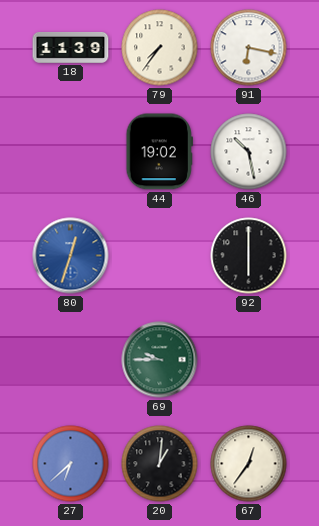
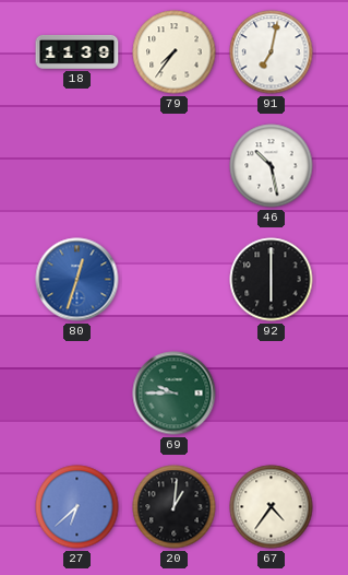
91: 6:17 -> 7:02 (272, 52)
44: 19:02 -> none (159, 152)
67: 12:36 -> 4:36 (272, 507)
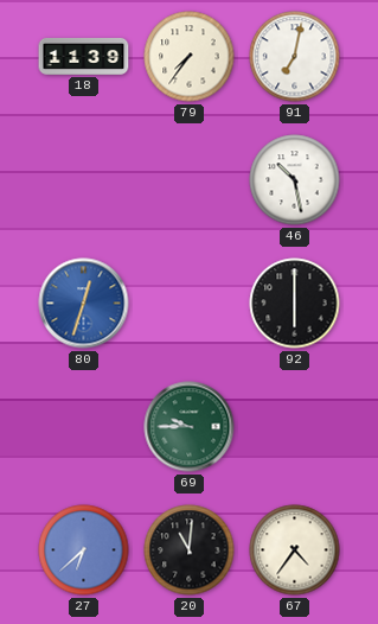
20: 1:01 -> 11:01 (190, 550)
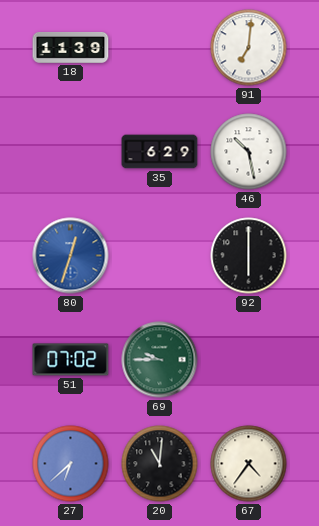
79: 7:36 -> none (190, 57)
91: 7:02 -> 7:01 (249, 48)
35: none -> 6:29 (160, 152)
51: none -> 07:02 (71, 360)
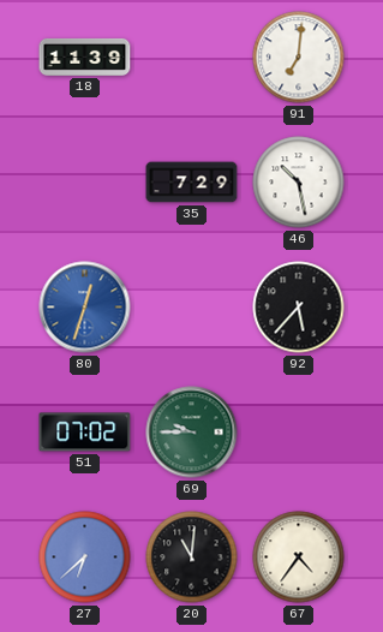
35: 6:29 -> 7:29 (192, 183)
92: 6:00 -> 5:37 (299, 308)
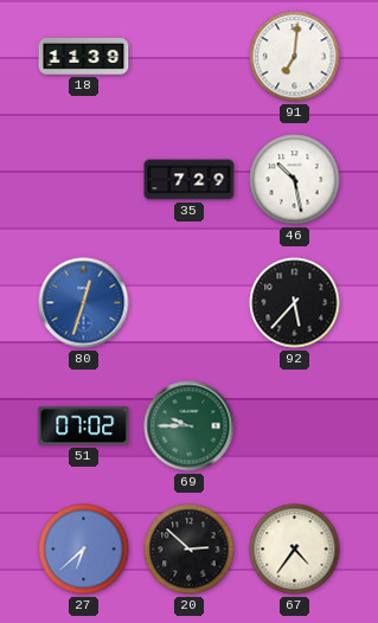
20: 11:01 -> 2:52 (190, 550)
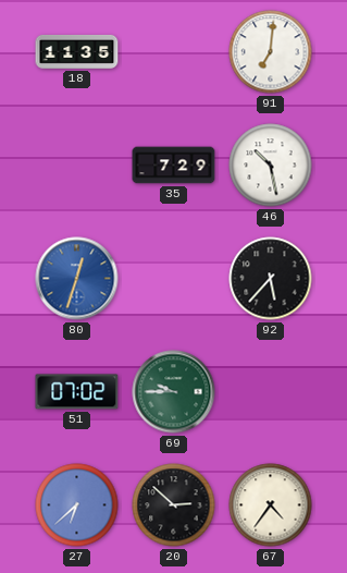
18: 11:39 -> 11:35 (77, 51)
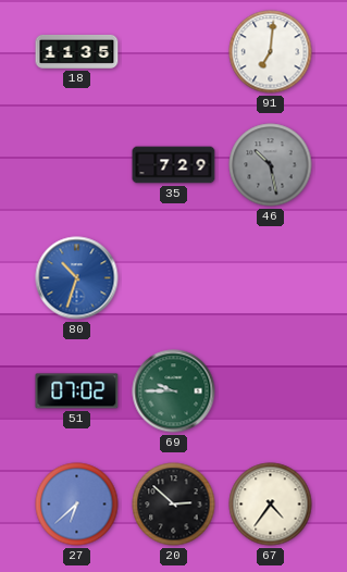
46 dial: white -> grey (271, 165)
80: 12:33 -> 10:33 (77, 278)
92: 5:37 -> none (271, 279)
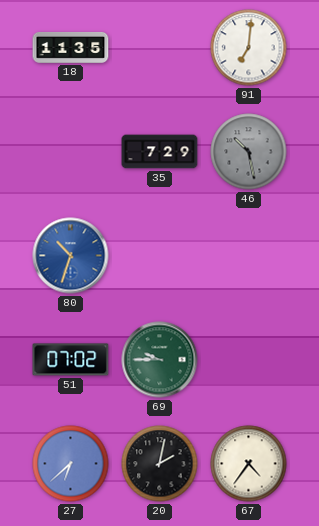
20: 2:52 -> 2:02 (160, 464)
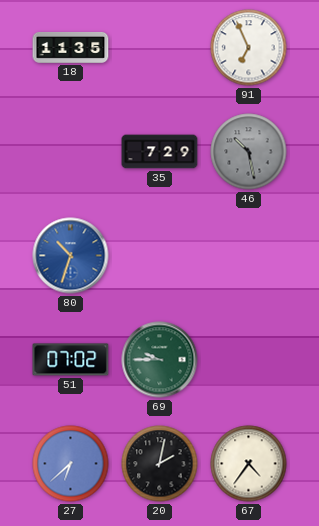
91: 7:01 -> 6:56 (249, 48)
